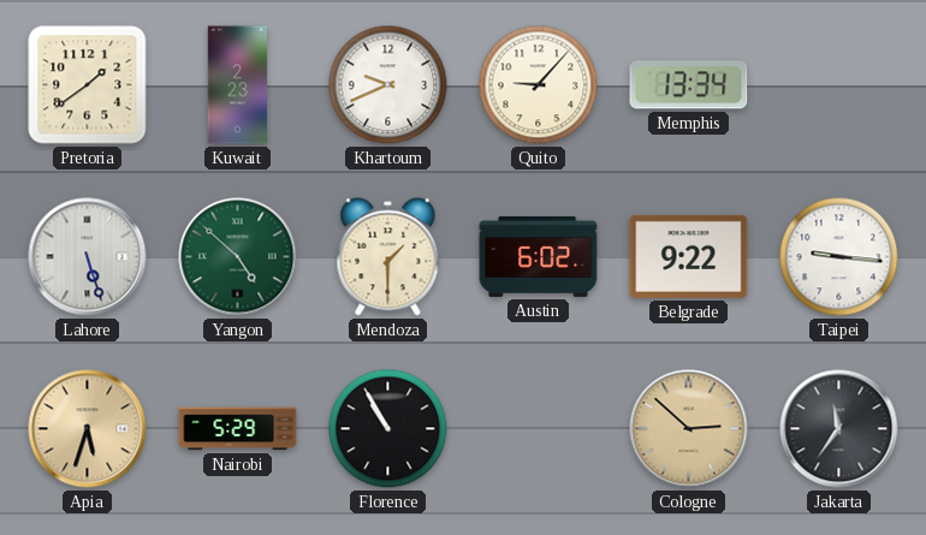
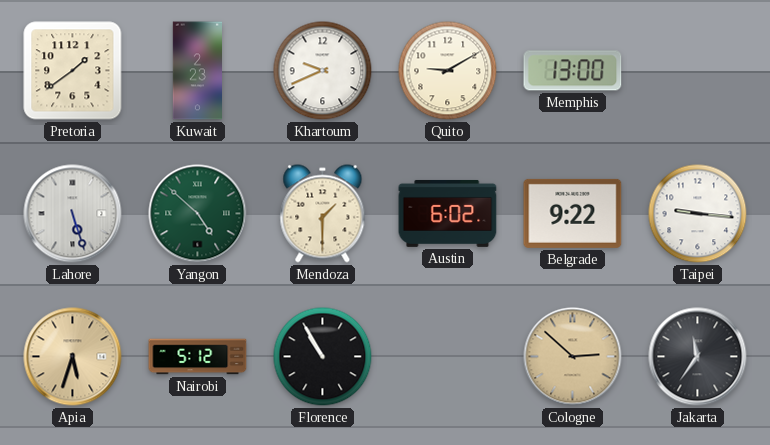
Quito: 9:07 -> 9:10 (448, 71)
Memphis: 13:34 -> 13:00 (573, 71)
Nairobi: 5:29 -> 5:12 (198, 357)
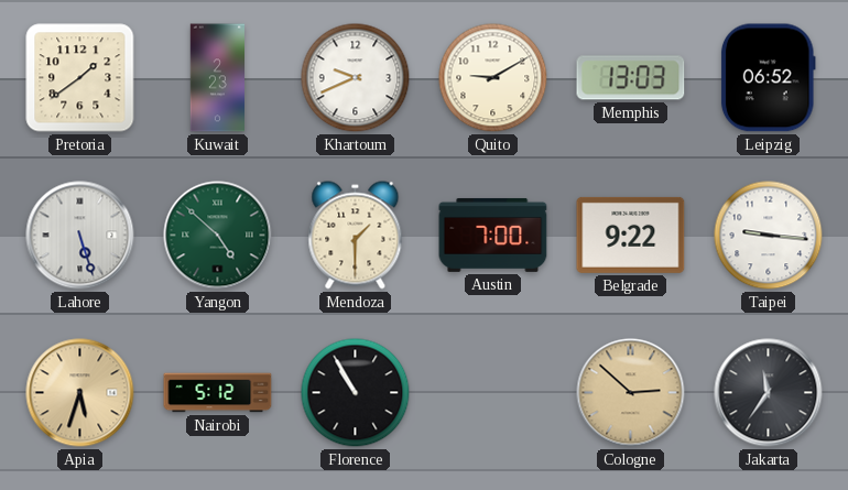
Memphis: 13:00 -> 13:03 (631, 78)
Leipzig: none -> 06:52 (768, 78)
Austin: 6:02 -> 7:00 (493, 236)
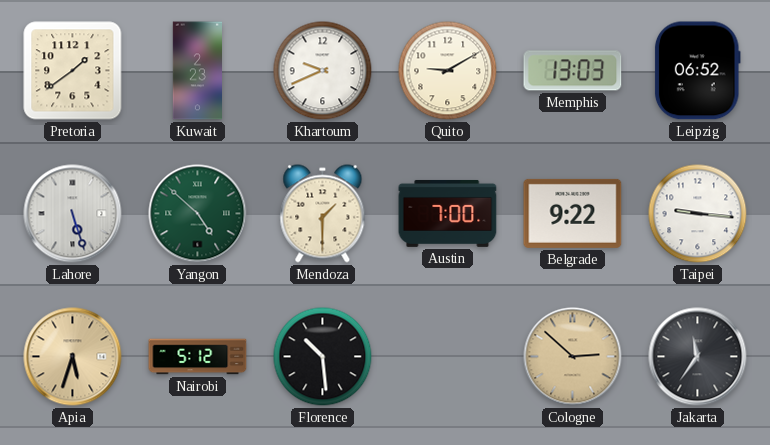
Florence: 10:55 -> 10:29 (323, 357)
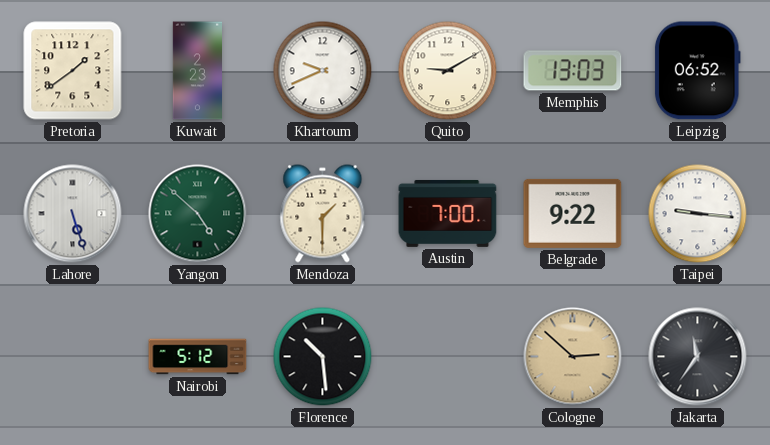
Apia: 5:33 -> none (73, 357)
